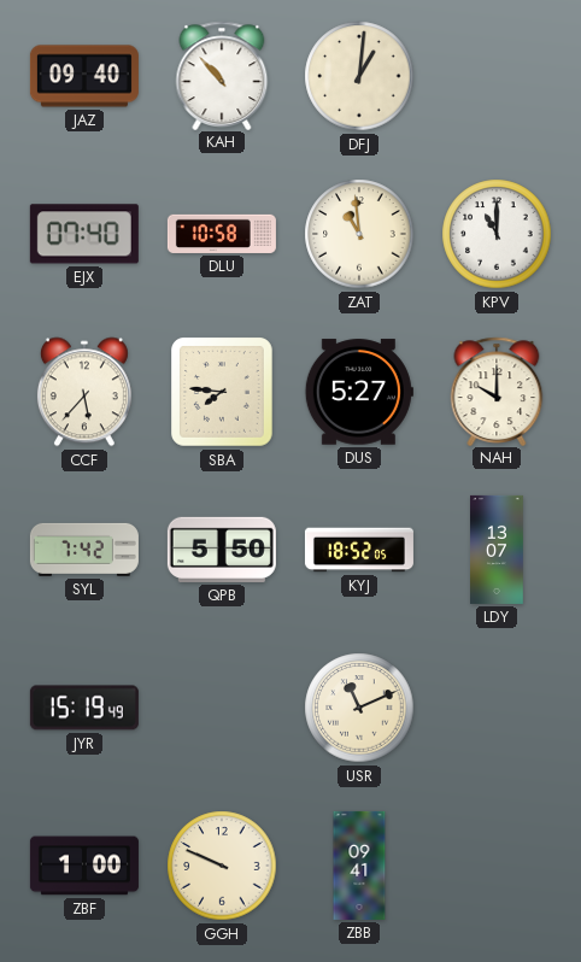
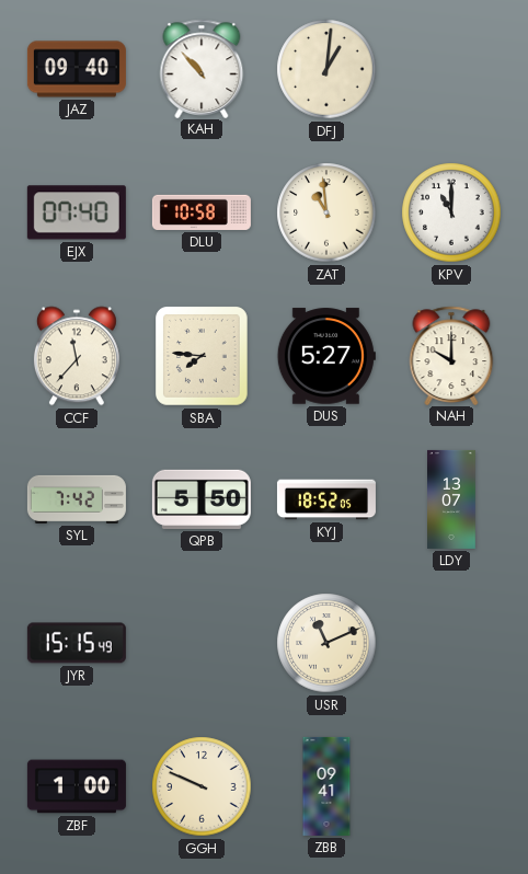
CCF: 5:37 -> 11:37 (77, 356)
JYR: 15:19 -> 15:15 (77, 643)
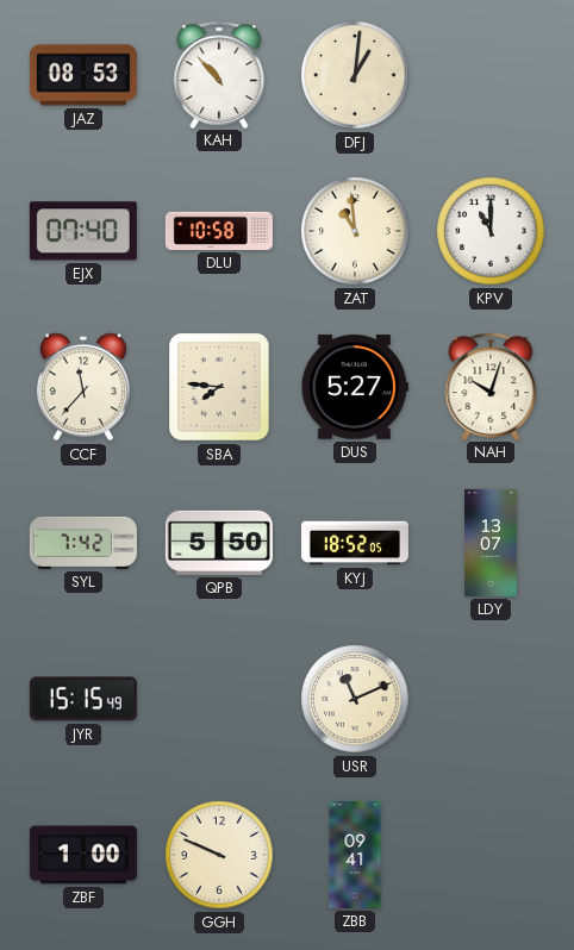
JAZ: 09:40 -> 08:53 (83, 75)
NAH: 10:00 -> 10:03 (491, 386)
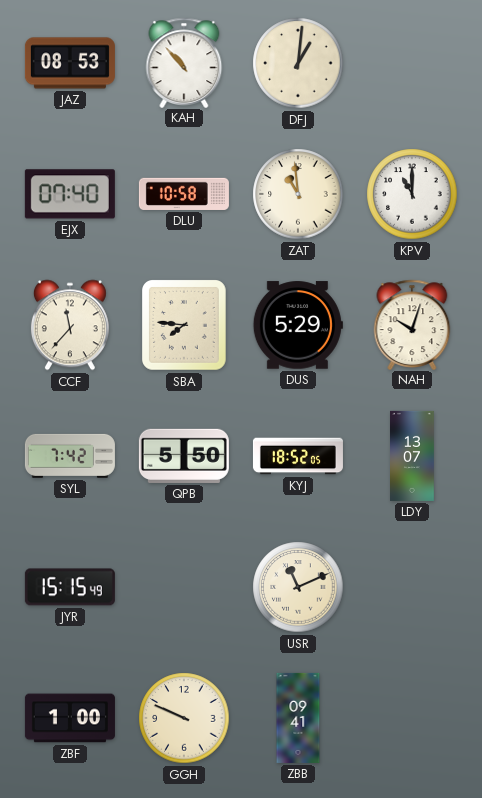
DUS: 5:27 -> 5:29 (298, 325)
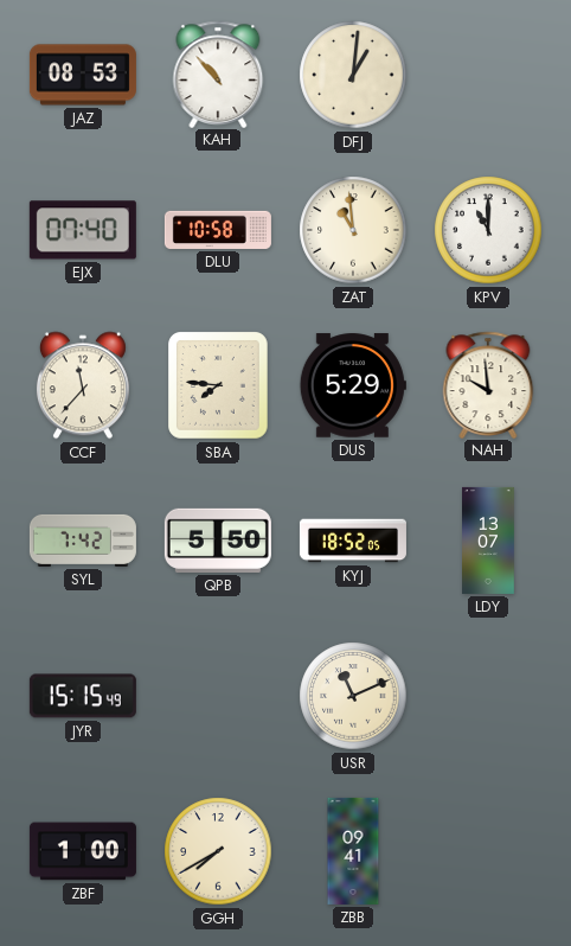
NAH: 10:03 -> 9:59 (488, 384)
GGH: 9:49 -> 7:40 (218, 851)
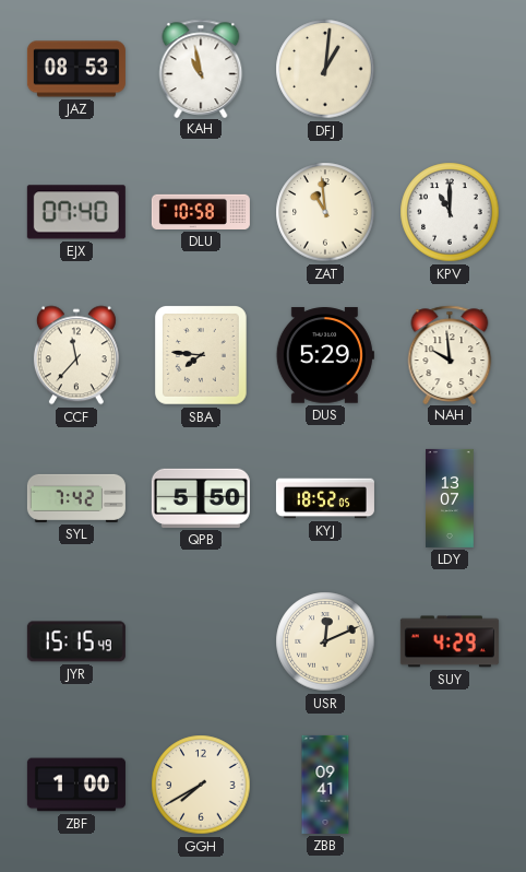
KAH: 10:53 -> 10:58 (201, 68)
USR: 11:11 -> 12:11 (325, 641)
SUY: none -> 4:29 (450, 641)
